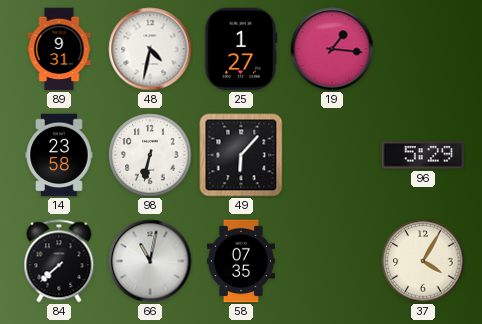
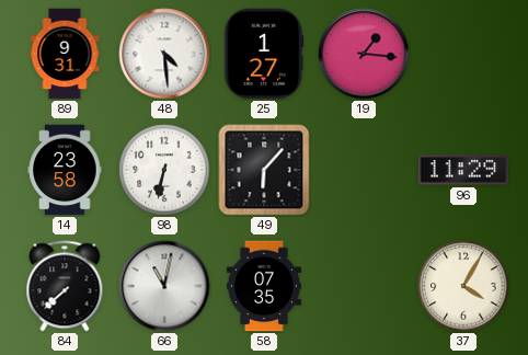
48: 4:32 -> 4:29 (164, 54)
96: 5:29 -> 11:29 (463, 170)
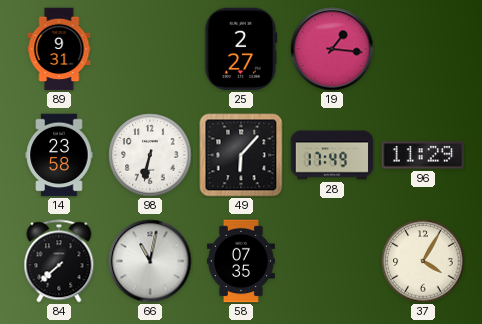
48: 4:29 -> none (164, 54)
25: 1:27 -> 2:27 (241, 49)
28: none -> 17:49 (332, 155)
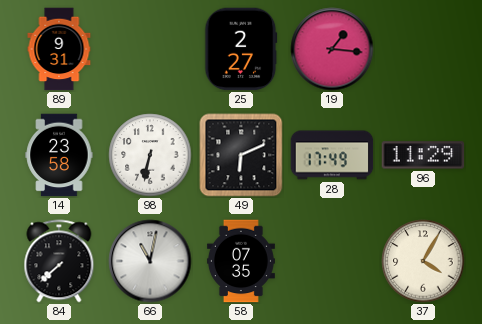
49: 6:07 -> 6:11 (241, 155)
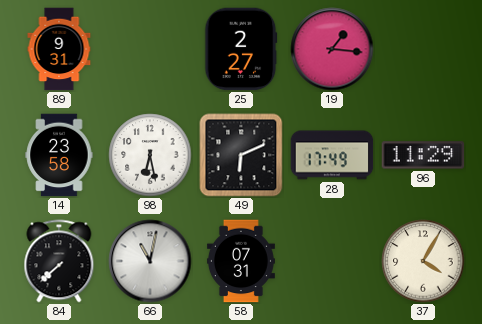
98: 6:32 -> 6:28 (150, 155)
58: 07:35 -> 07:31 (241, 261)
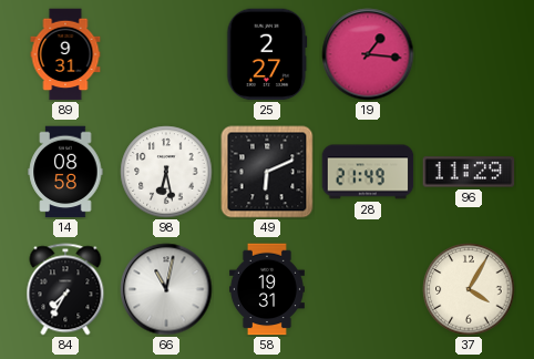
14: 23:58 -> 08:58 (65, 172)
28: 17:49 -> 21:49 (368, 172)
84: 7:38 -> 7:35 (65, 289)
58: 07:31 -> 19:31 (267, 289)
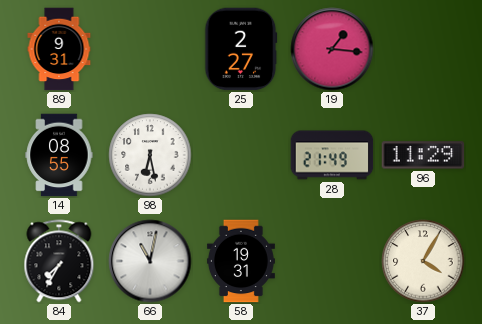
14: 08:58 -> 08:55 (59, 155)
49: 6:11 -> none (267, 172)
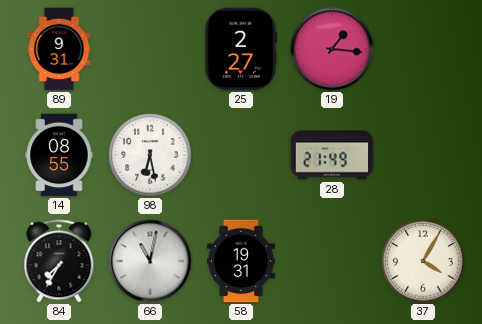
96: 11:29 -> none (423, 155)
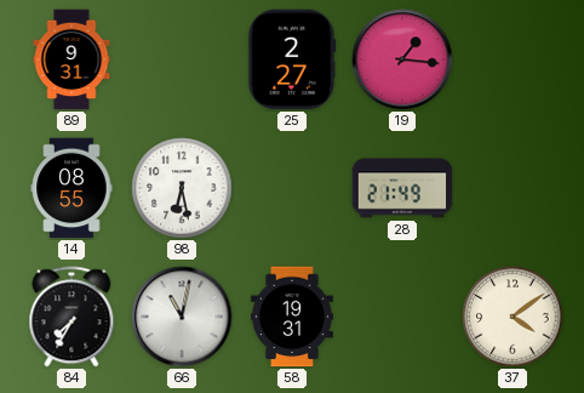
37: 4:05 -> 4:09 (513, 317)
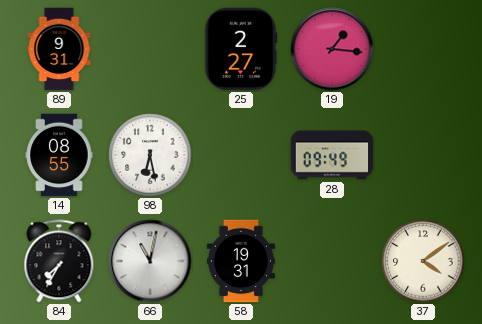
28: 21:49 -> 09:49 (332, 155)
